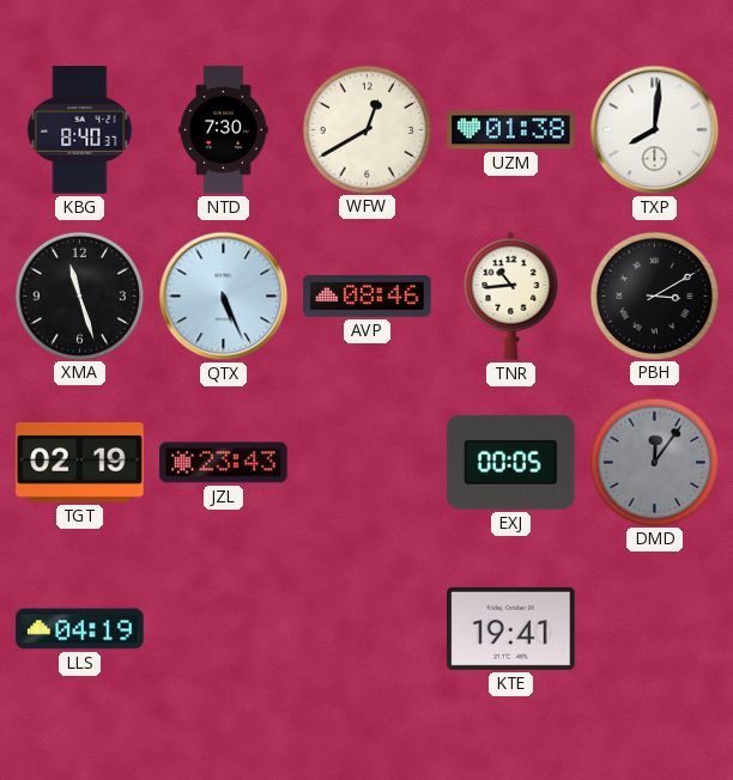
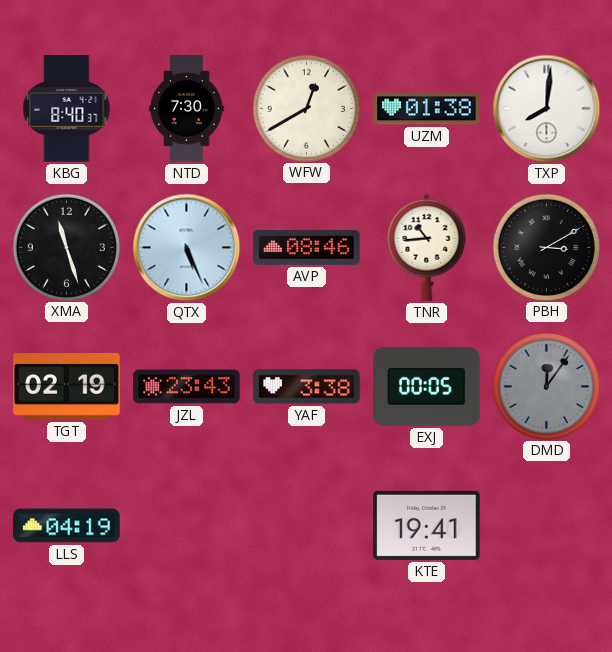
YAF: none -> 3:38 (307, 387)
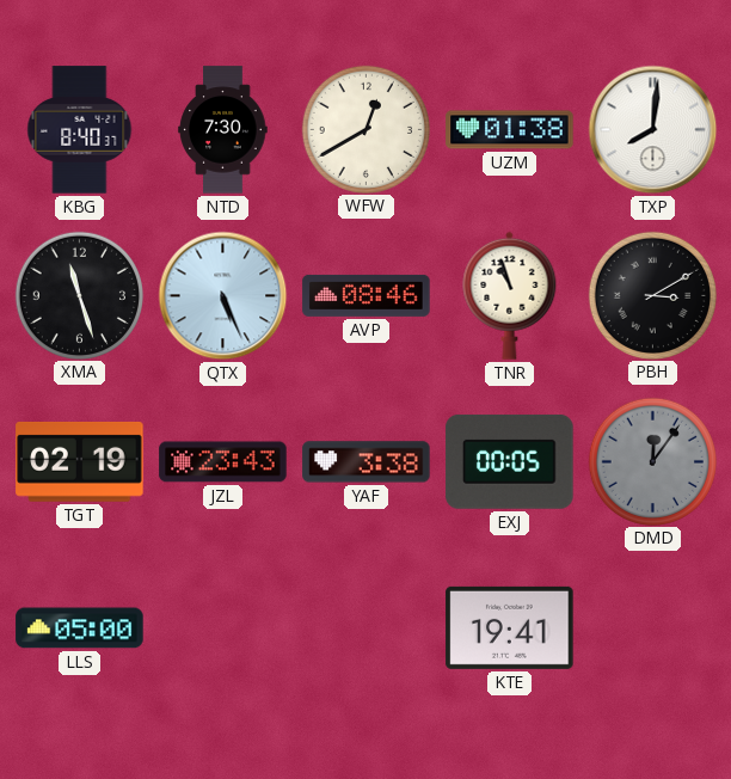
TNR: 10:44 -> 10:57 (510, 295)
LLS: 04:19 -> 05:00 (80, 628)
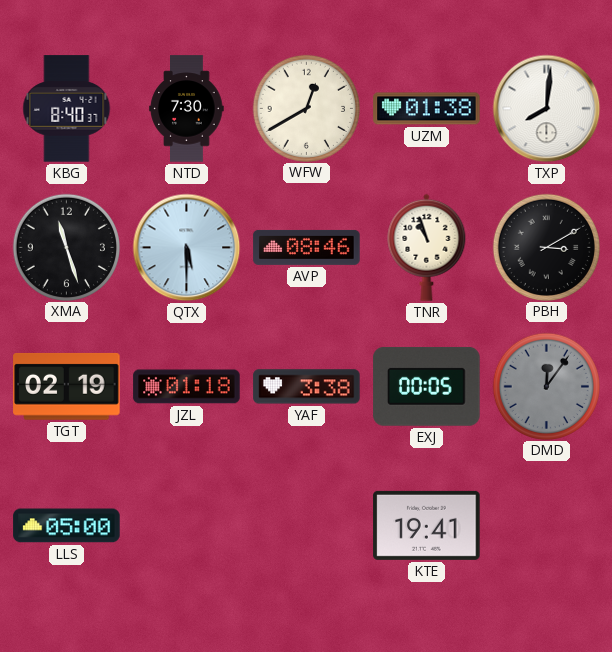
QTX: 5:26 -> 5:30 (187, 248)
JZL: 23:43 -> 01:18 (187, 387)
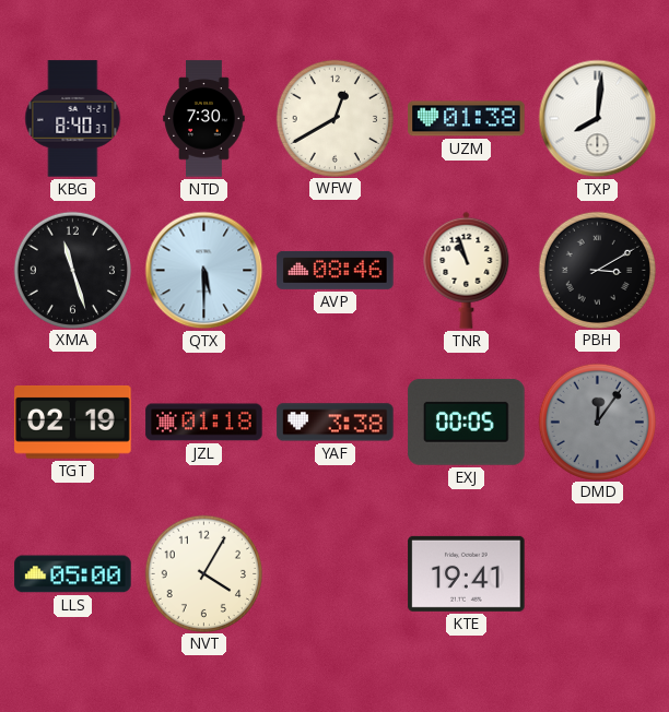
NVT: none -> 4:05 (203, 573)
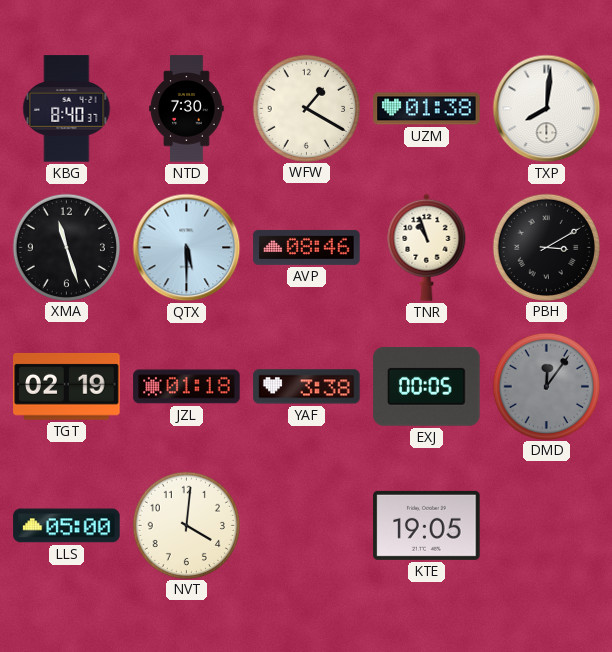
WFW: 12:40 -> 1:20 (306, 108)
NVT: 4:05 -> 4:01 (186, 525)
KTE: 19:41 -> 19:05 (427, 525)
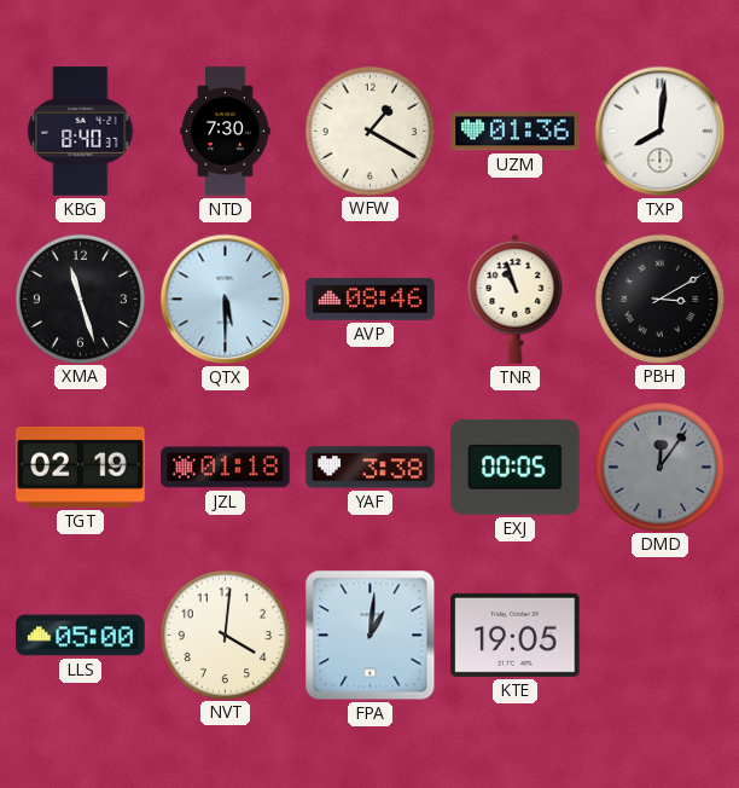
UZM: 01:38 -> 01:36 (516, 132)
FPA: none -> 1:01 (371, 636)
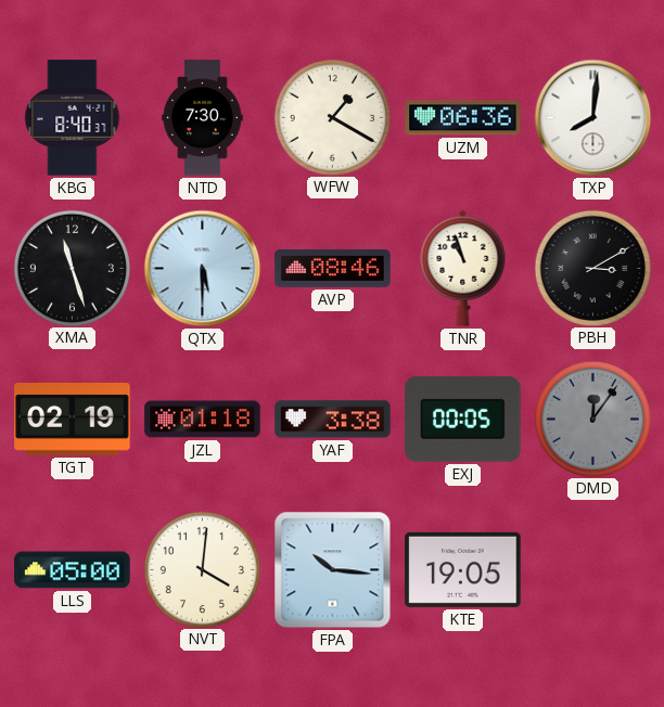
UZM: 01:36 -> 06:36 (463, 118)
FPA: 1:01 -> 10:16 (333, 570)
